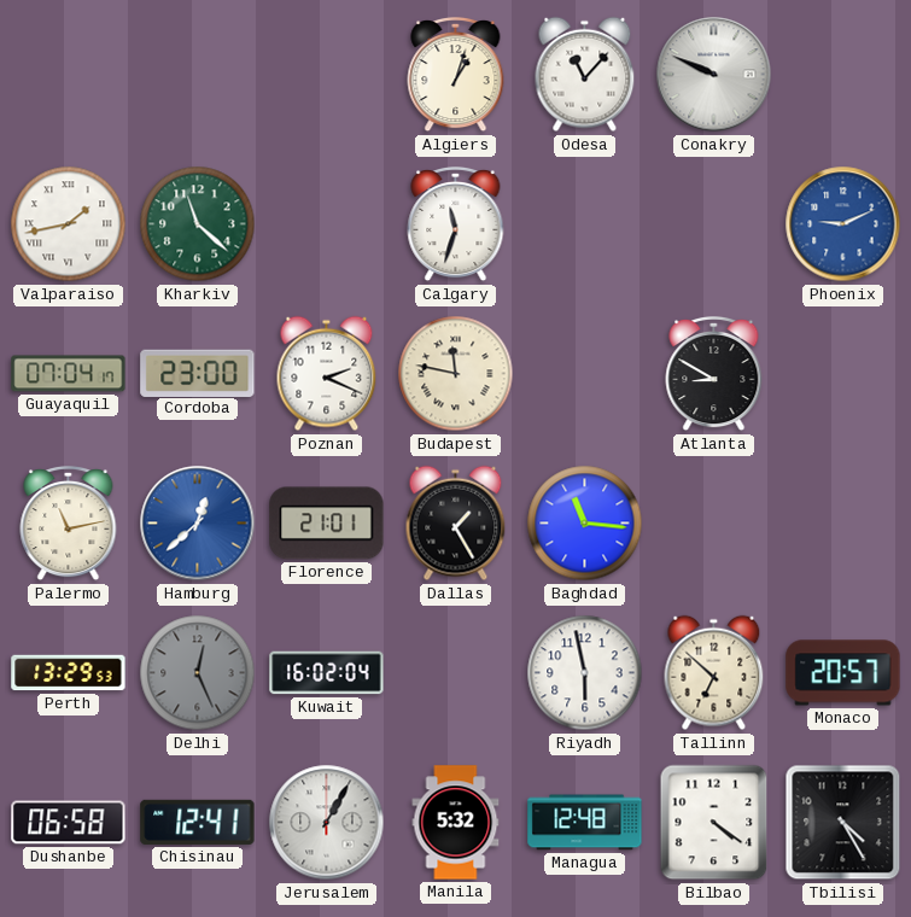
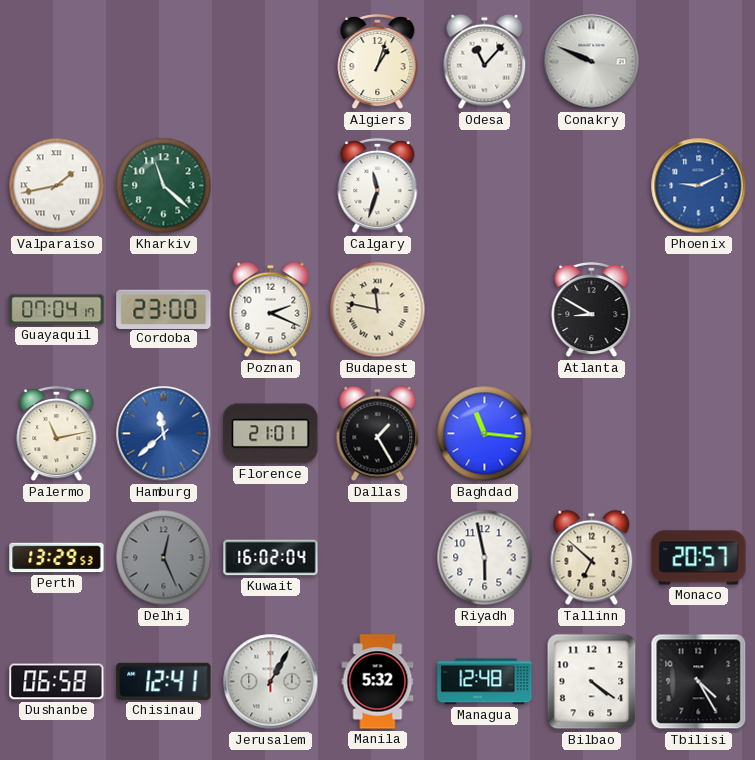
Hamburg: 12:38 -> 11:38 (164, 434)
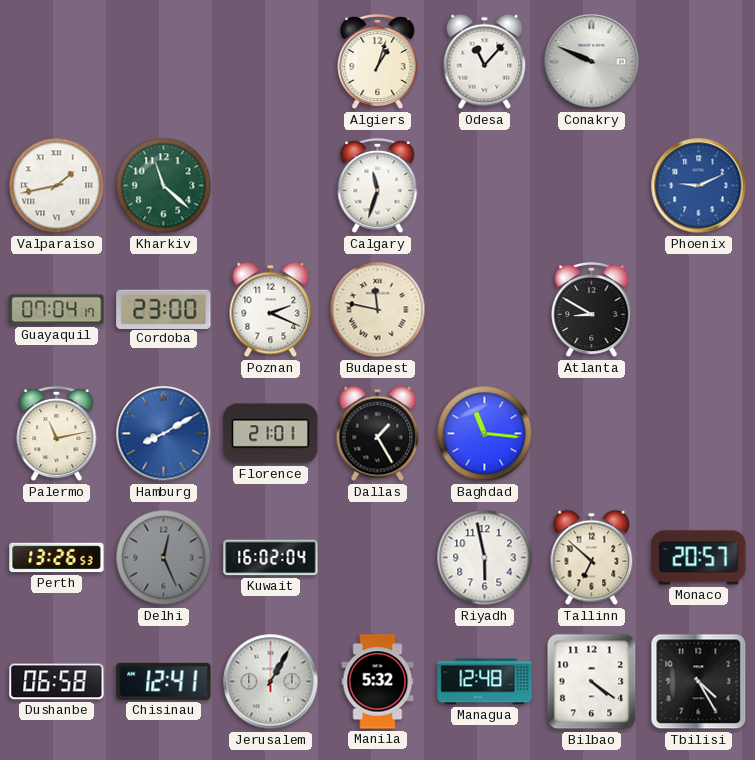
Hamburg: 11:38 -> 8:10 (164, 434)
Perth: 13:29 -> 13:26 (57, 558)
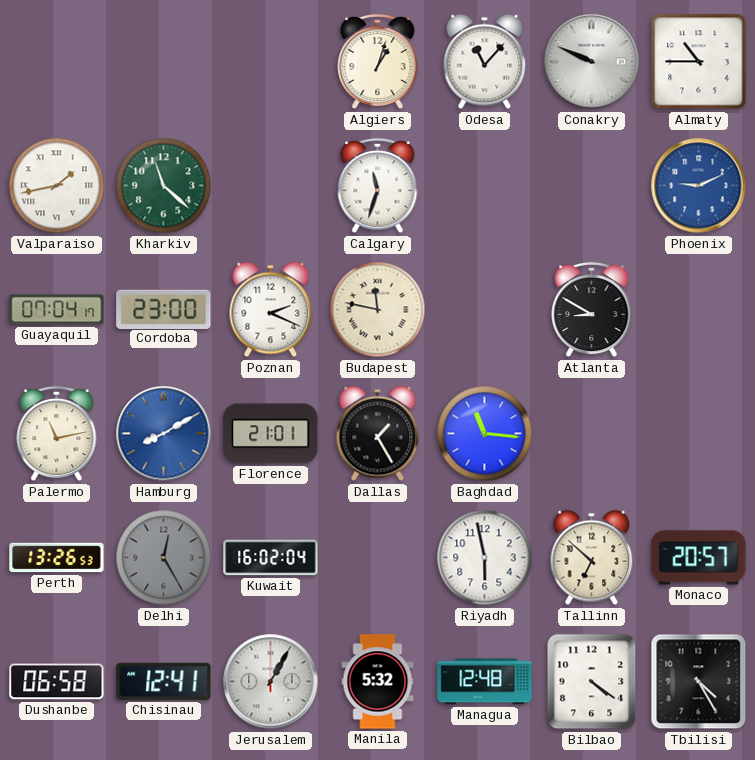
Almaty: none -> 10:45 (699, 62)
Delhi: 12:26 -> 12:25 (164, 558)
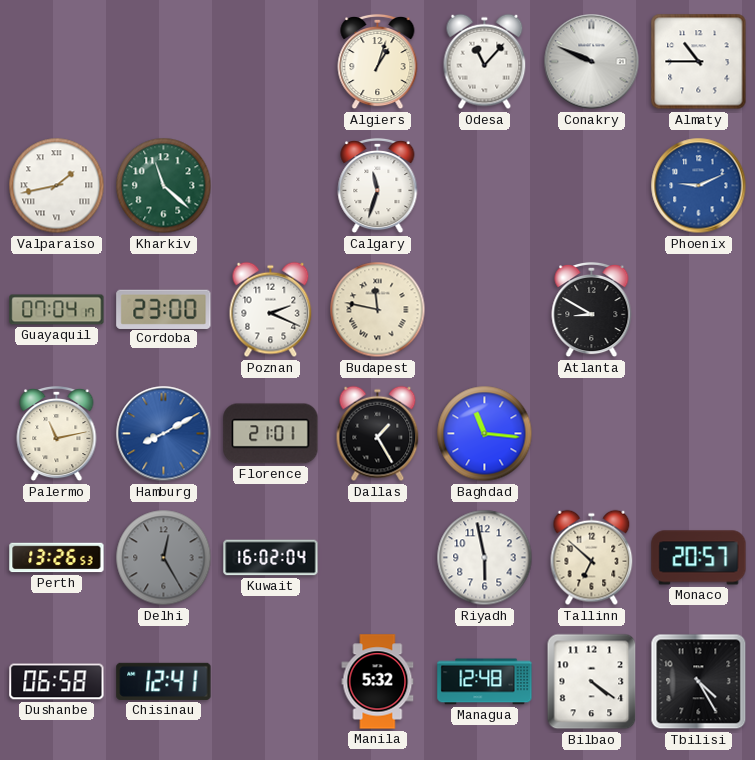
Jerusalem: 1:05 -> none (271, 682)
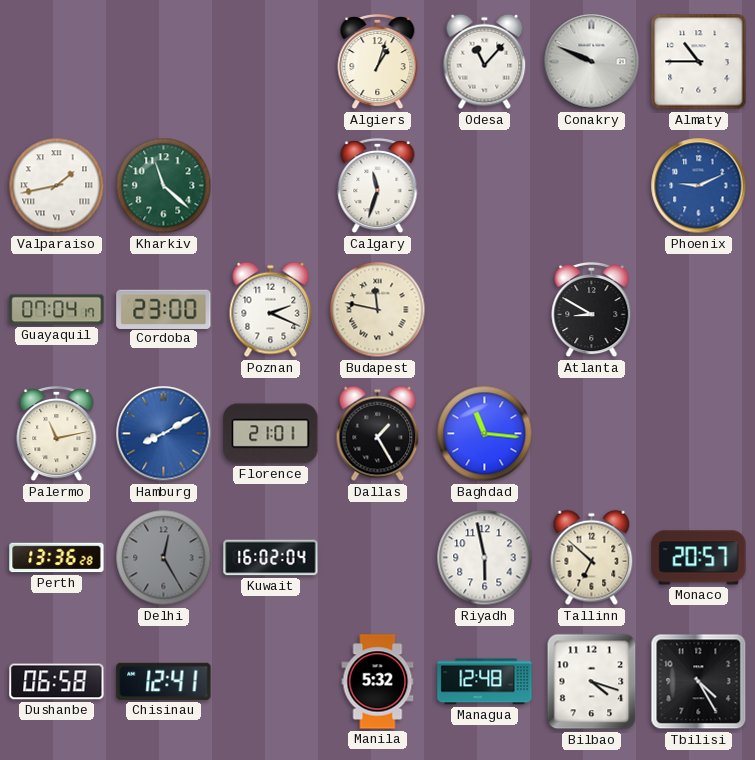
Perth: 13:26 -> 13:36 (57, 558)
Bilbao: 4:21 -> 4:18 (592, 682)
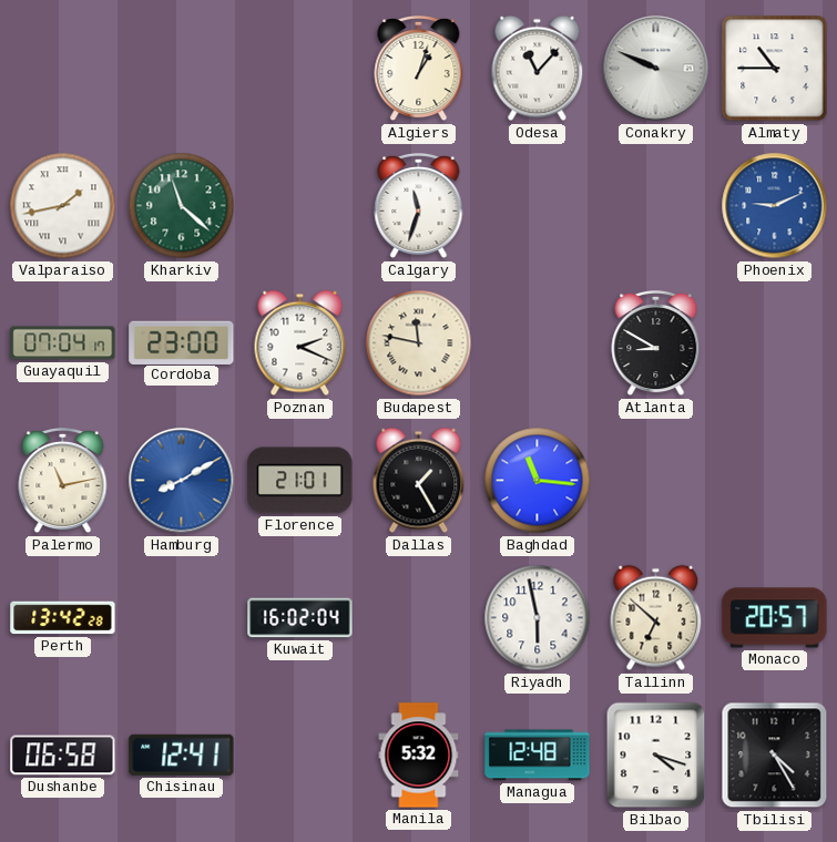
Perth: 13:36 -> 13:42 (63, 618)
Delhi: 12:25 -> none (164, 558)
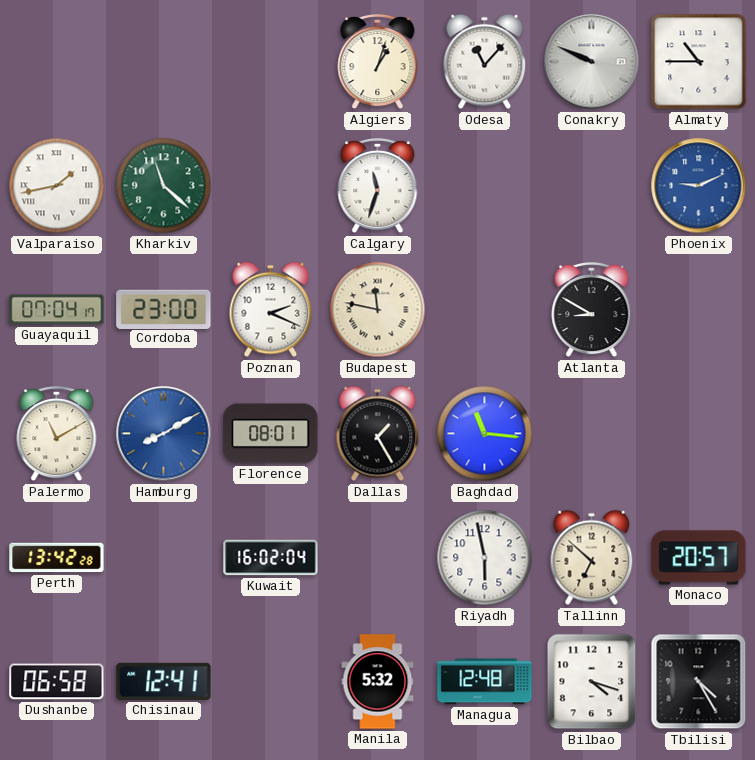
Palermo: 11:13 -> 11:10 (57, 434)
Florence: 21:01 -> 08:01 (271, 434)
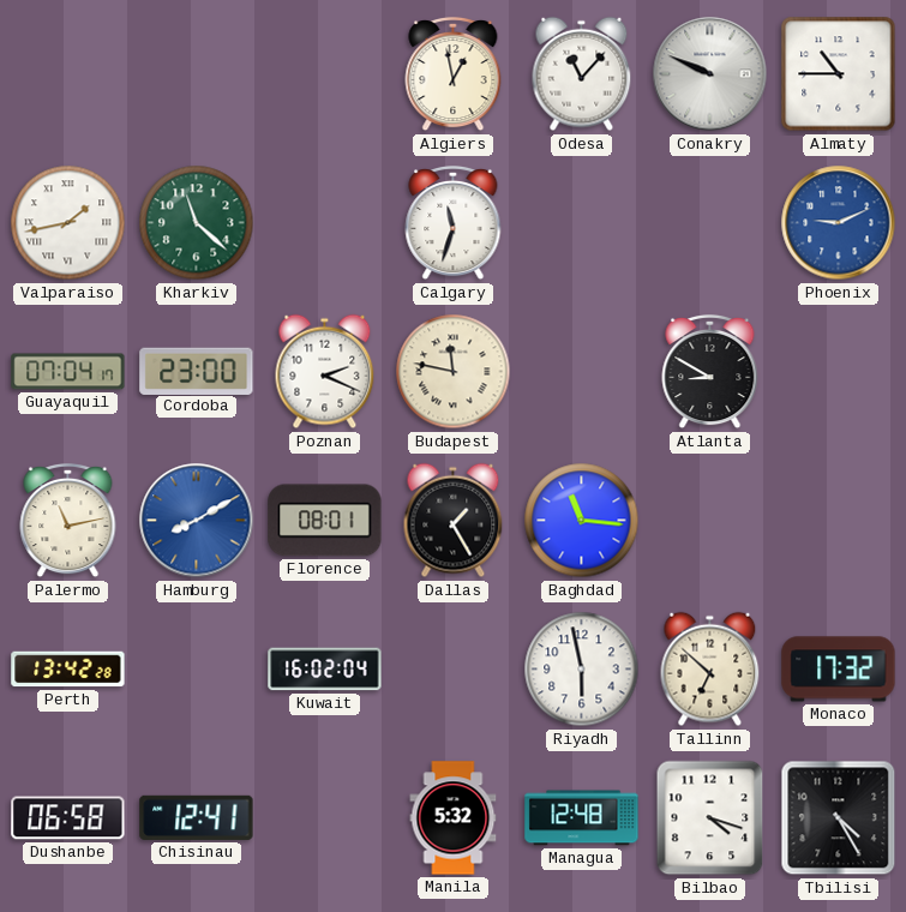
Algiers: 1:03 -> 12:58 (454, 74)
Palermo: 11:10 -> 11:13 (68, 521)
Monaco: 20:57 -> 17:32 (839, 670)
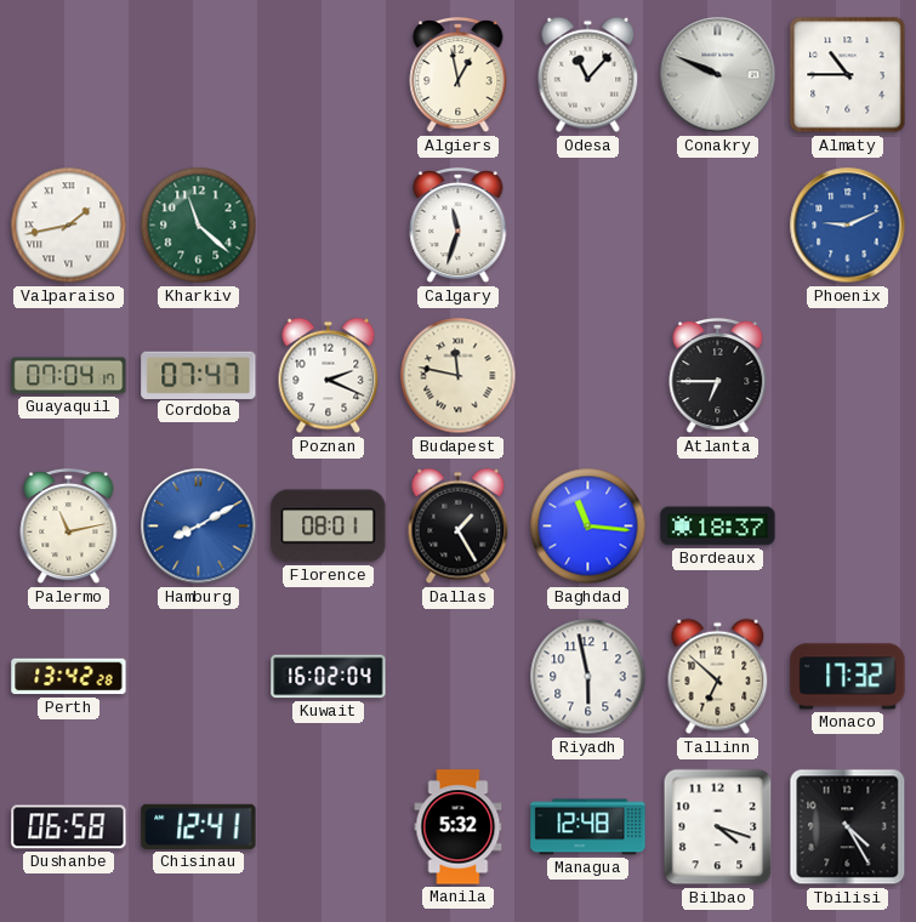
Cordoba: 23:00 -> 07:47 (199, 375)
Atlanta: 8:50 -> 6:45 (718, 376)
Bordeaux: none -> 18:37 (718, 527)
